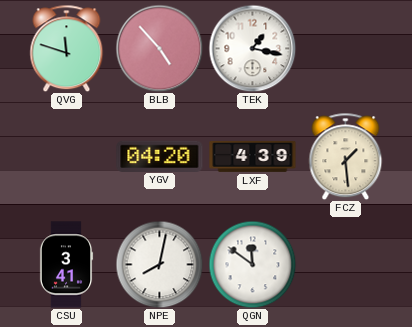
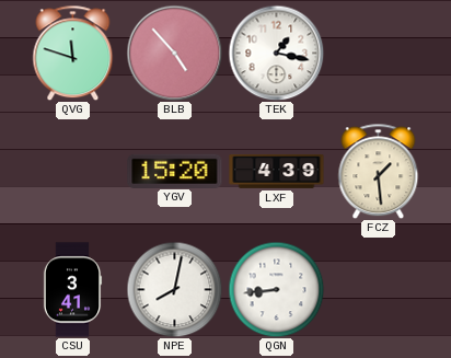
YGV: 04:20 -> 15:20 (175, 171)
QGN: 11:51 -> 8:44 (276, 289)
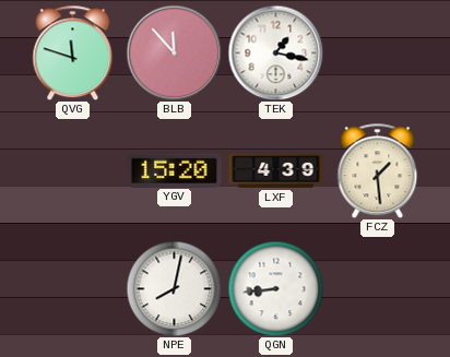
BLB: 4:53 -> 11:53 (174, 52)
CSU: 3:41 -> none (72, 290)
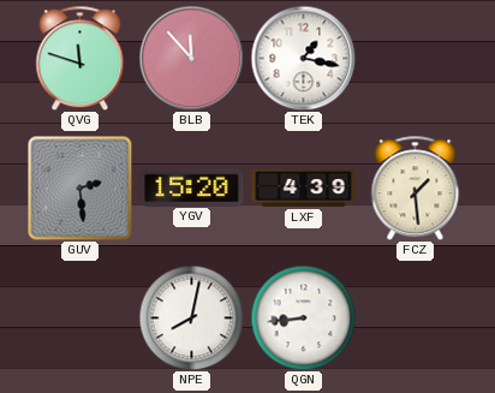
GUV: none -> 2:29 (79, 187)
